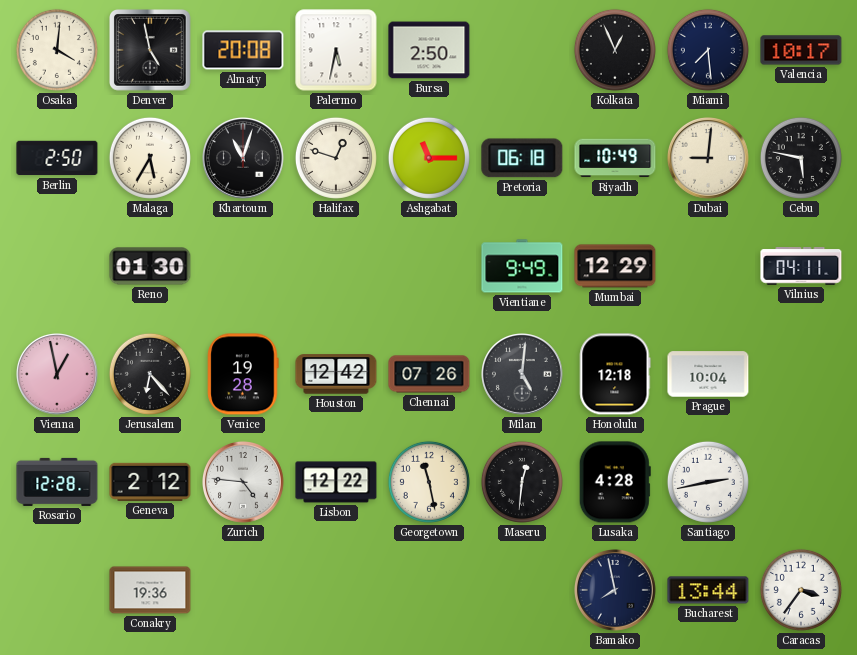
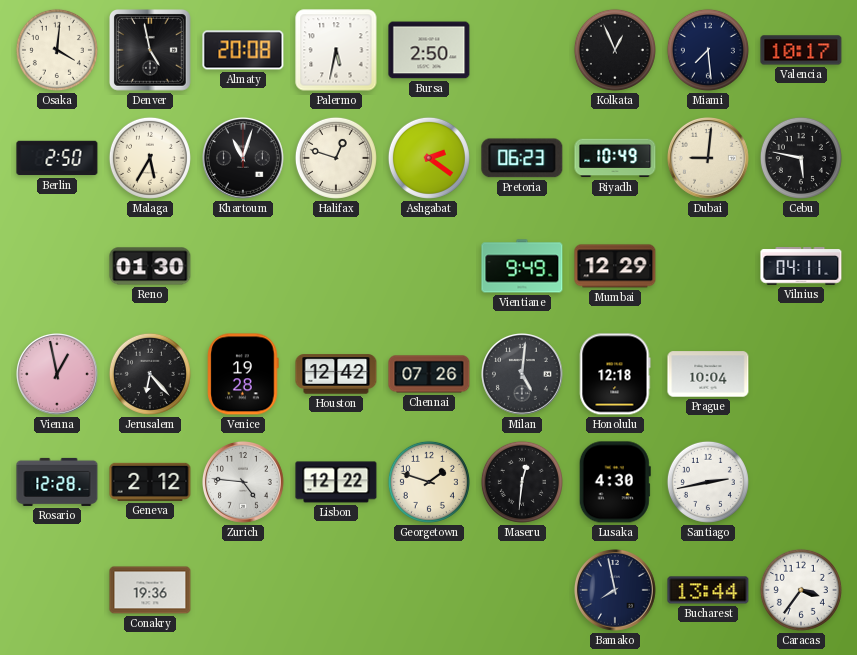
Ashgabat: 11:15 -> 2:21 (429, 158)
Pretoria: 06:18 -> 06:23 (522, 158)
Georgetown: 11:28 -> 1:48 (429, 482)
Lusaka: 4:28 -> 4:30 (615, 482)
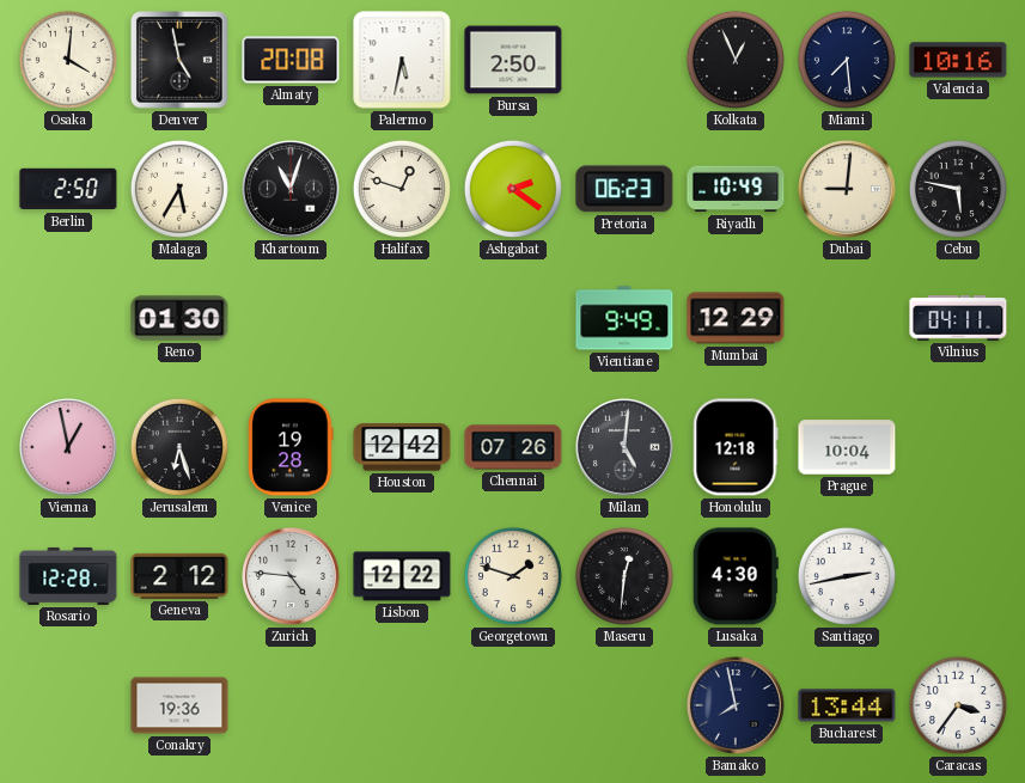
Valencia: 10:17 -> 10:16 (958, 60)
Jerusalem: 6:23 -> 6:27 (179, 447)
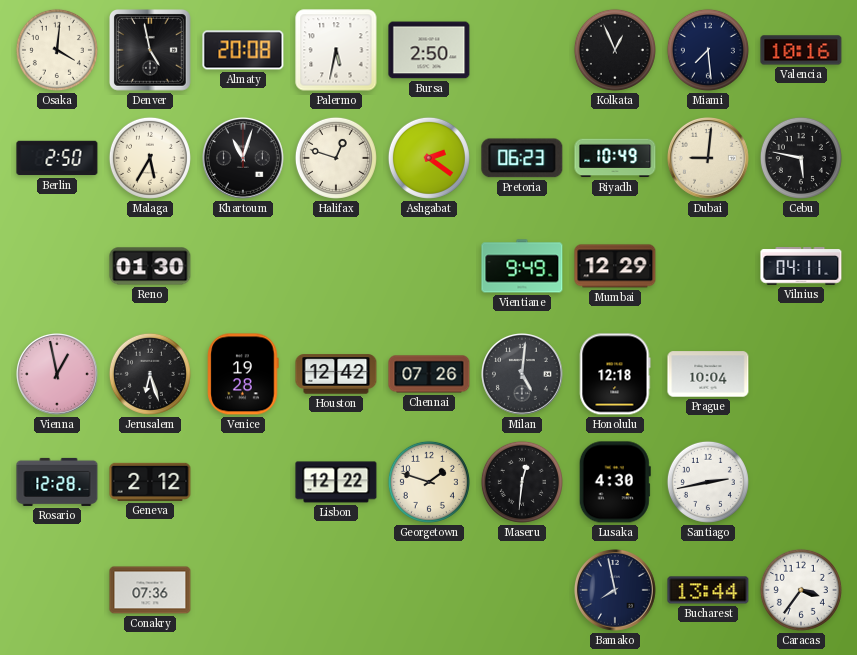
Zurich: 4:46 -> none (292, 577)
Conakry: 19:36 -> 07:36 (150, 590)
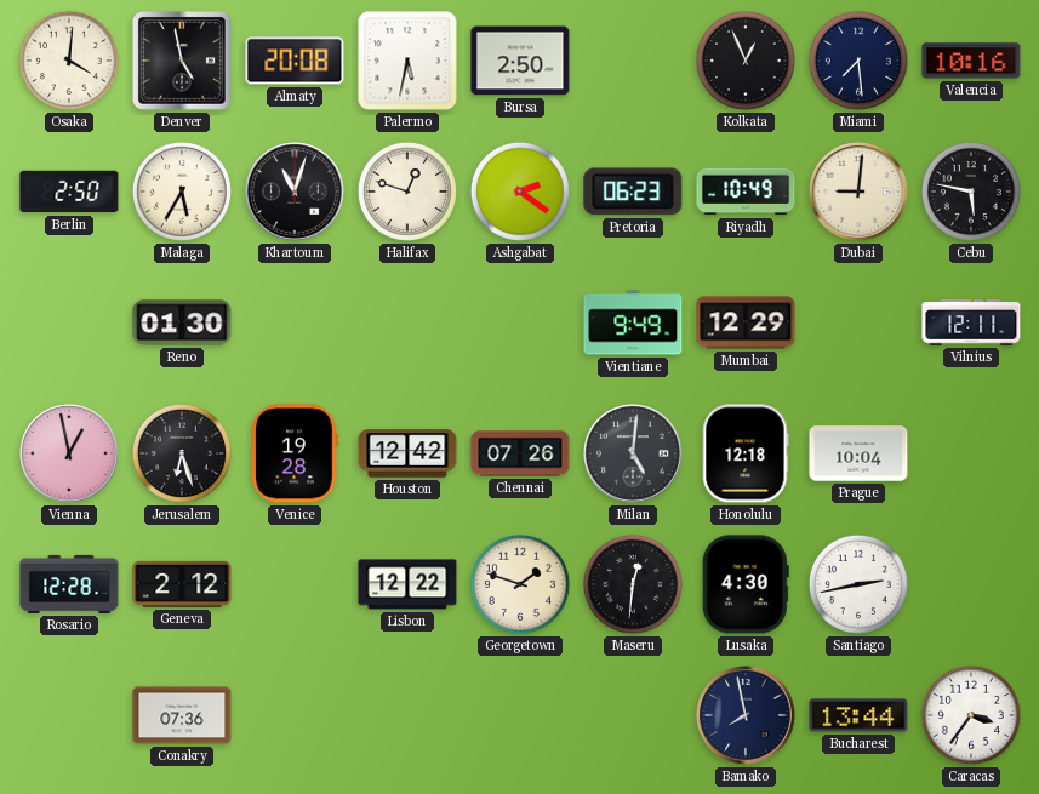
Vilnius: 04:11 -> 12:11 (971, 322)
